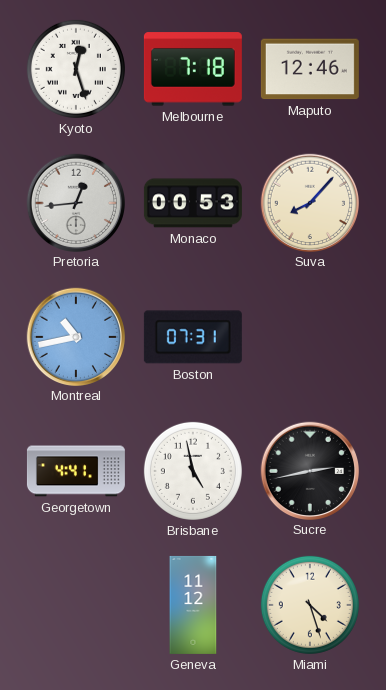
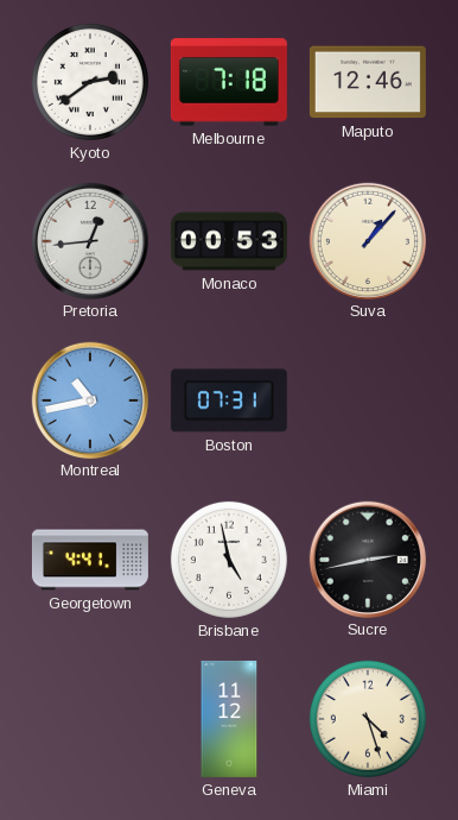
Kyoto: 12:27 -> 2:39 (90, 82)
Suva: 8:07 -> 1:07 (367, 240)
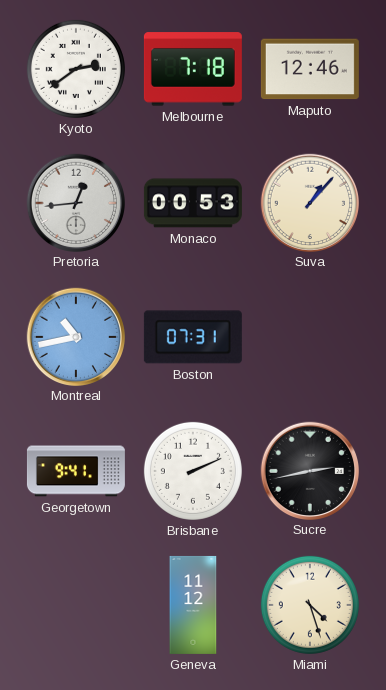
Georgetown: 4:41 -> 9:41 (76, 471)
Brisbane: 4:58 -> 2:11 (193, 471)
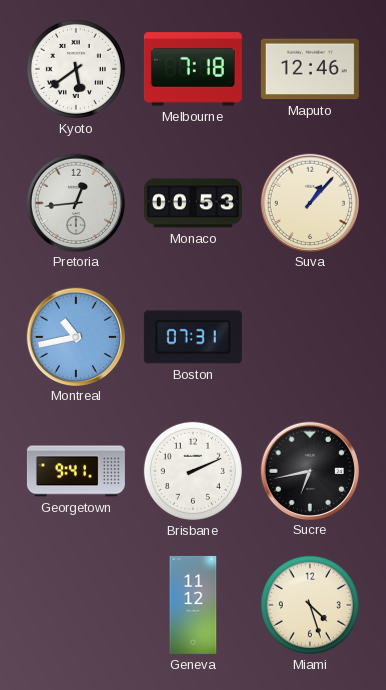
Kyoto: 2:39 -> 5:39 (76, 69)
Sucre: 2:43 -> 6:43 (309, 470)
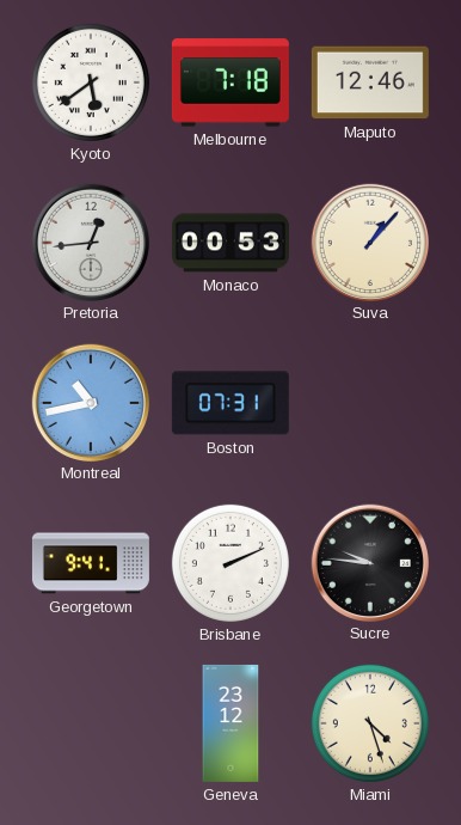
Sucre: 6:43 -> 9:46 (369, 562)
Geneva: 11:12 -> 23:12 (230, 723)
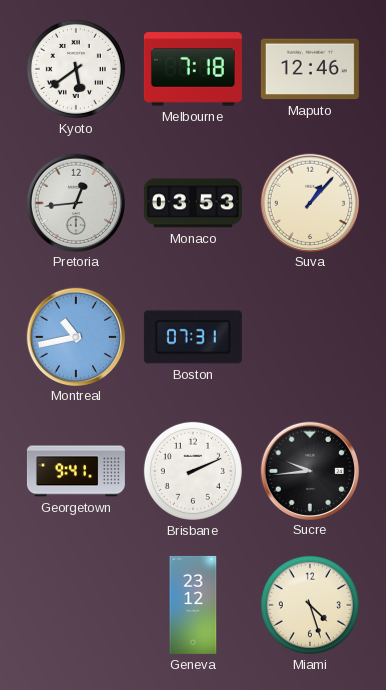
Monaco: 00:53 -> 03:53 (193, 203)
Sucre: 9:46 -> 9:44 (309, 470)
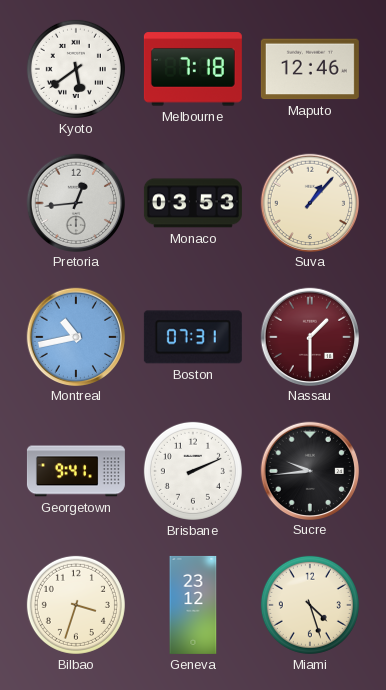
Nassau: none -> 1:30 (309, 336)
Bilbao: none -> 3:33 (76, 605)
